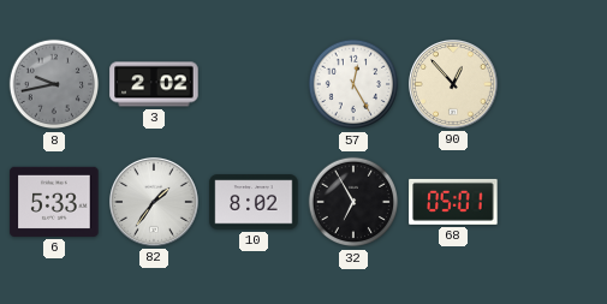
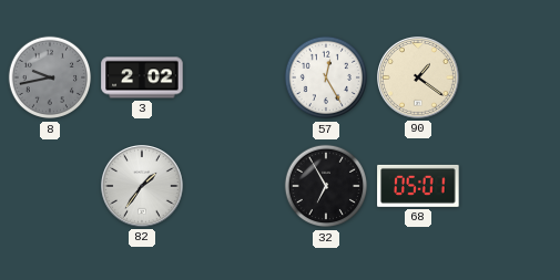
90: 12:53 -> 1:21 (419, 79)
6: 5:33 -> none (54, 202)
10: 8:02 -> none (254, 202)
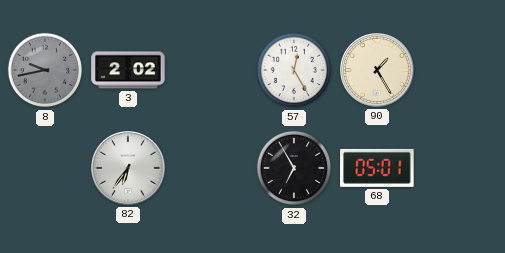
90: 1:21 -> 1:25 (378, 71)
82: 1:36 -> 6:36 (129, 169)
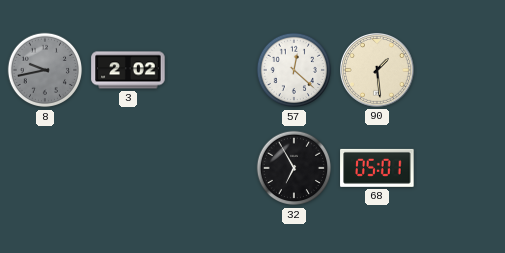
57: 12:25 -> 12:22 (294, 70)
90: 1:25 -> 1:29 (378, 71)
82: 6:36 -> none (129, 169)
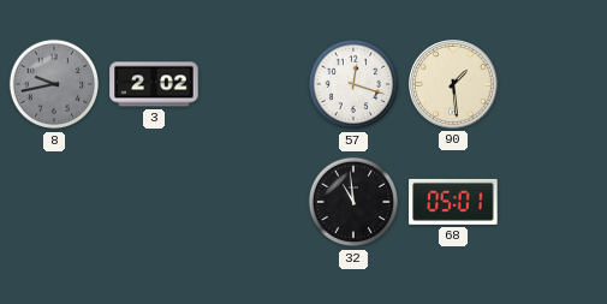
57: 12:22 -> 12:18 (353, 84)
32: 6:55 -> 10:59 (353, 202)
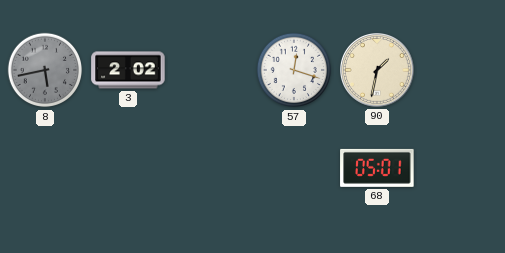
8: 9:43 -> 5:43 (45, 70)
90: 1:29 -> 1:32 (378, 71)
32: 10:59 -> none (353, 202)
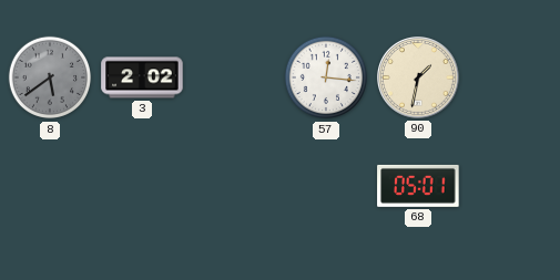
8: 5:43 -> 5:39 (50, 77)
57: 12:18 -> 12:16 (326, 77)
